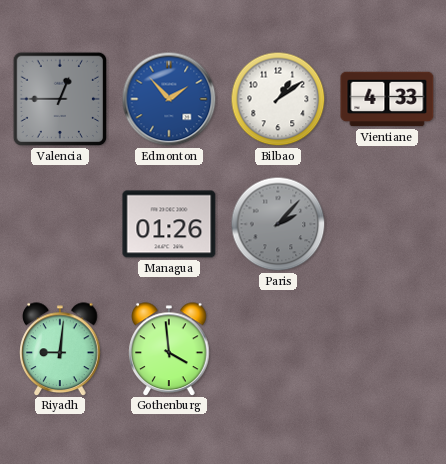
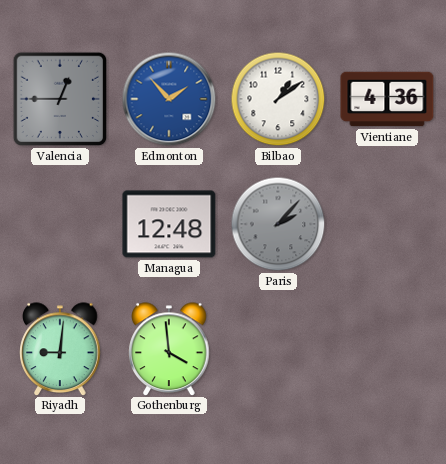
Vientiane: 4:33 -> 4:36 (387, 99)
Managua: 01:26 -> 12:48 (169, 224)
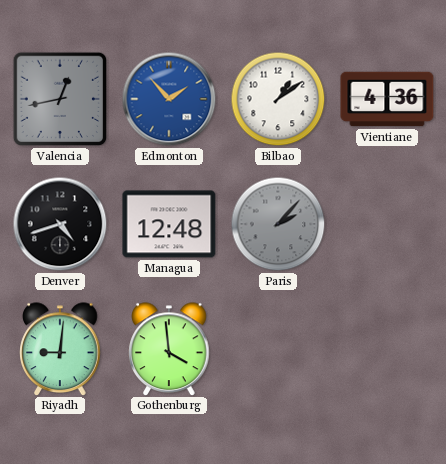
Valencia: 12:45 -> 12:43 (60, 99)
Denver: none -> 4:42 (60, 224)
